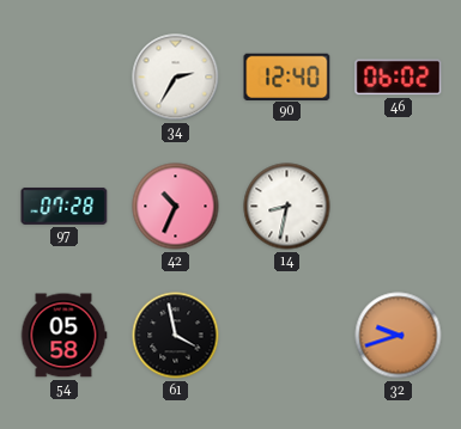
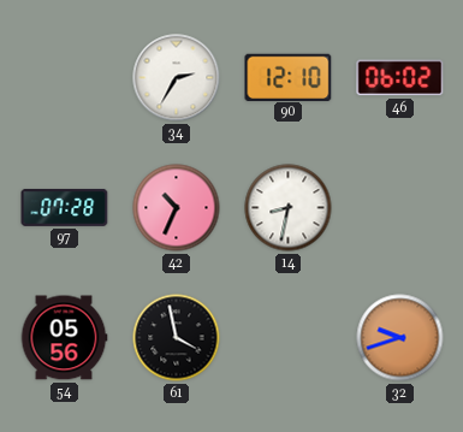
90: 12:40 -> 12:10 (289, 77)
54: 05:58 -> 05:56 (64, 338)
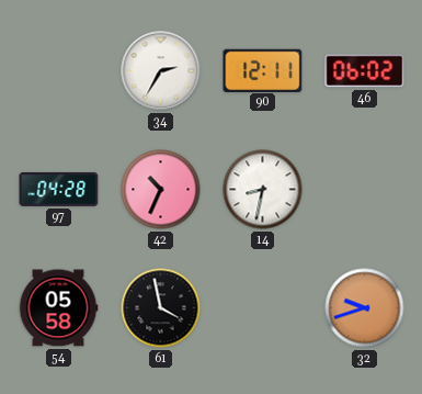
90: 12:10 -> 12:11 (263, 70)
97: 07:28 -> 04:28 (59, 189)
54: 05:56 -> 05:58 (58, 308)
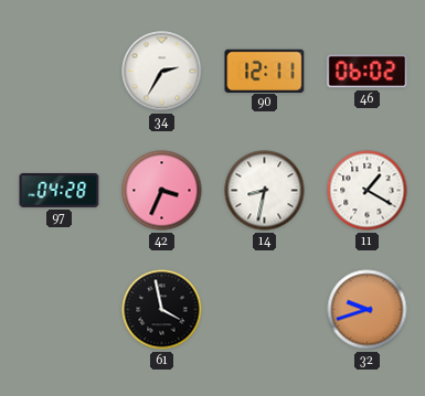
42: 10:34 -> 3:34 (162, 191)
11: none -> 1:20 (368, 191)
54: 05:58 -> none (58, 308)
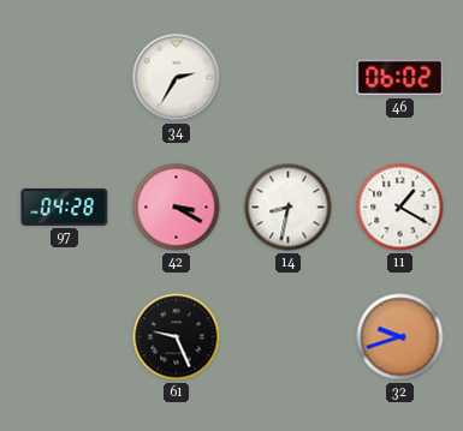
90: 12:11 -> none (265, 71)
42: 3:34 -> 3:20 (177, 208)
61: 3:58 -> 9:26 (177, 337)
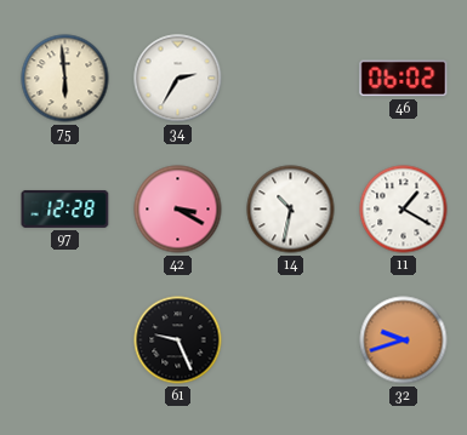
75: none -> 5:59 (66, 79)
97: 04:28 -> 12:28 (66, 208)
14: 8:32 -> 10:32 (291, 210)
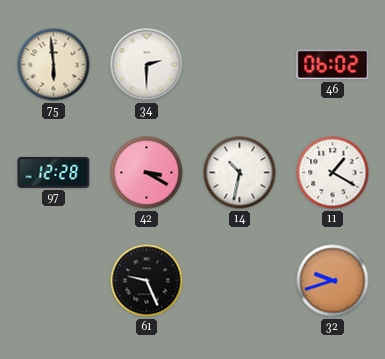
34: 2:35 -> 2:30 (147, 65)
